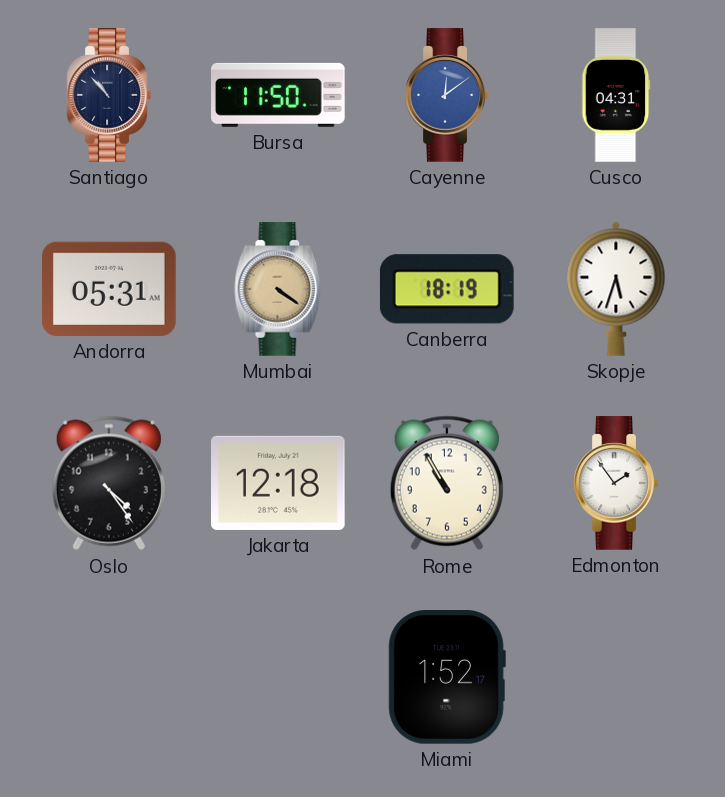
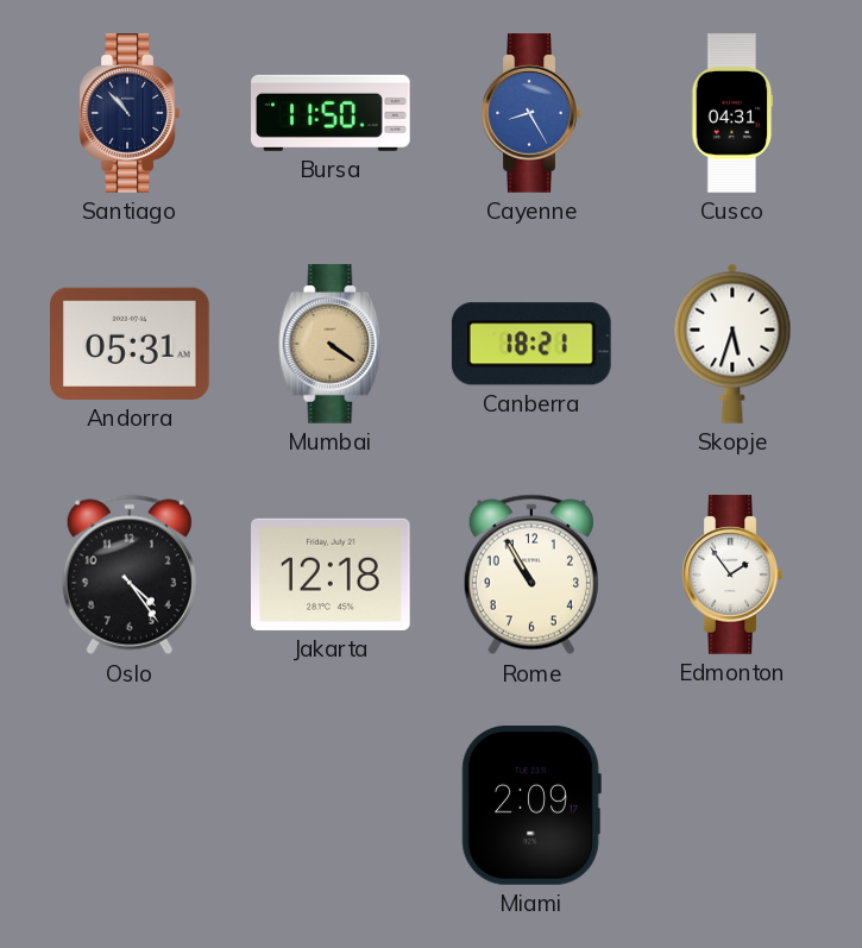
Cayenne: 12:09 -> 8:25 (531, 113)
Canberra: 18:19 -> 18:21 (531, 344)
Miami: 1:52 -> 2:09 (531, 806)
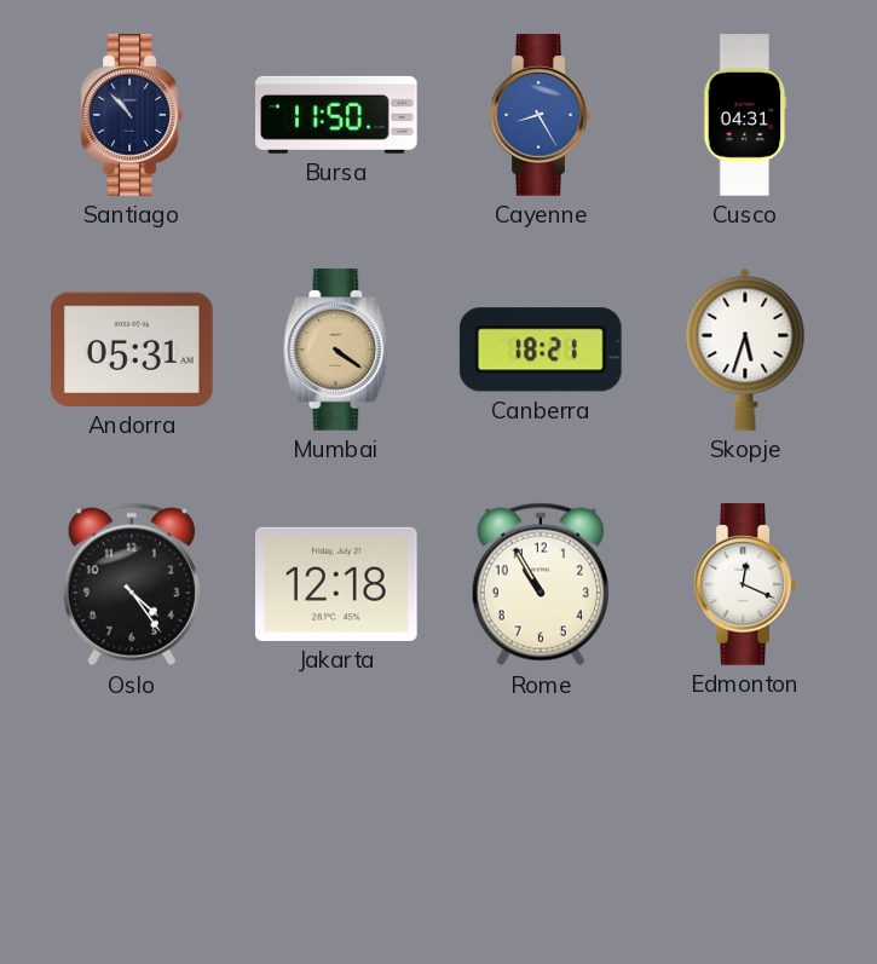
Edmonton: 1:54 -> 12:19 (745, 584)
Miami: 2:09 -> none (531, 806)
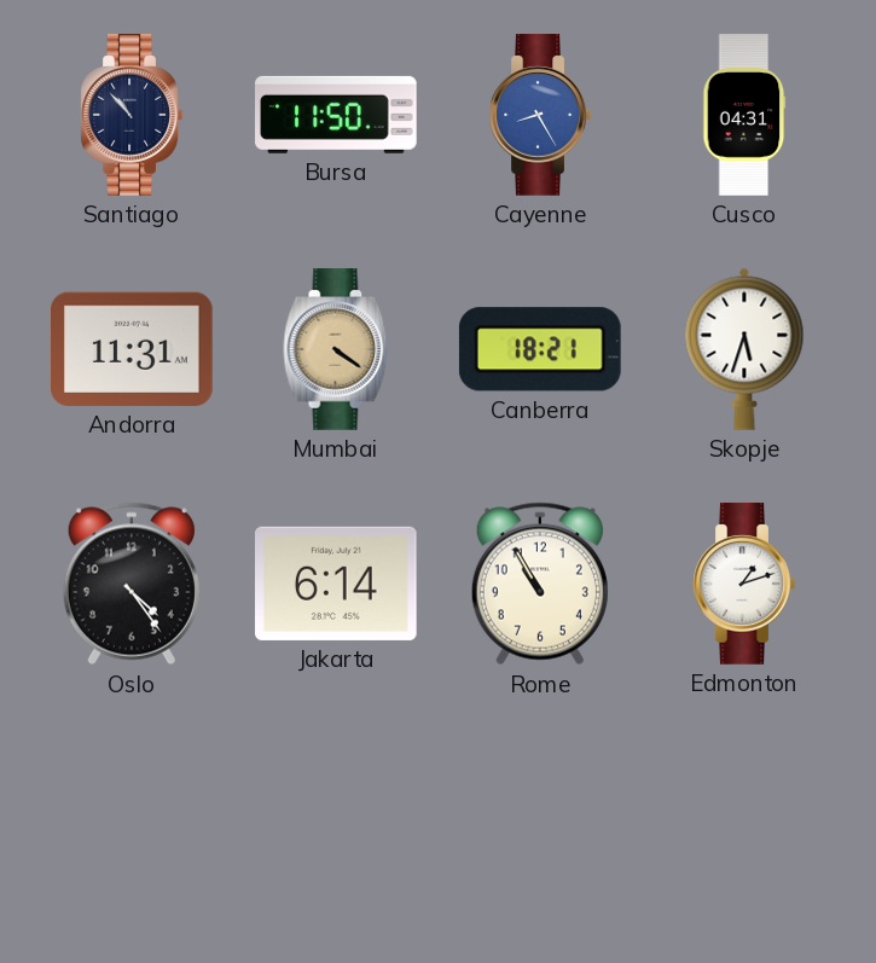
Andorra: 05:31 -> 11:31 (133, 349)
Jakarta: 12:18 -> 6:14 (337, 584)
Edmonton: 12:19 -> 1:12 (744, 584)
